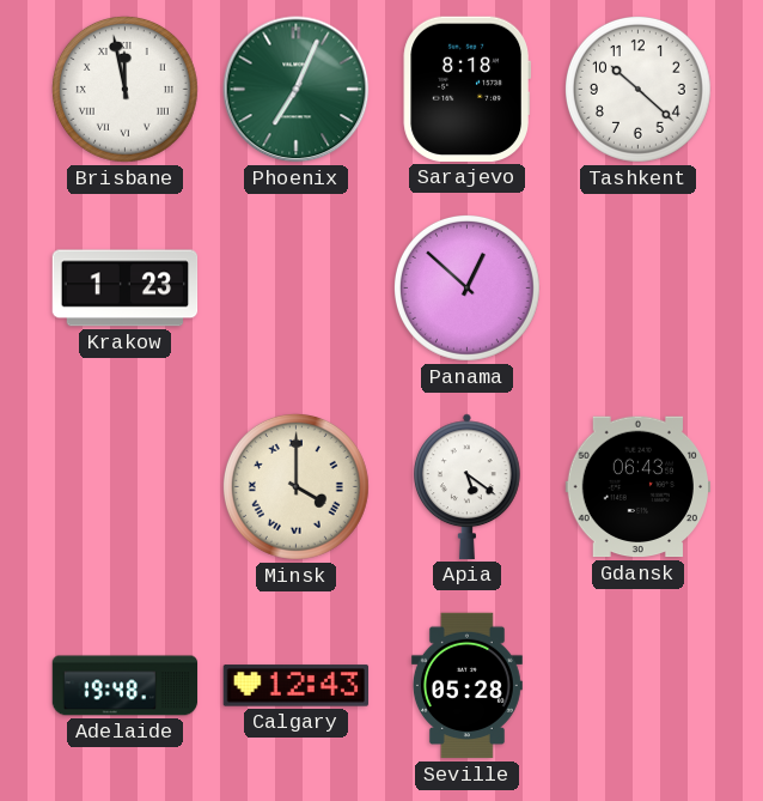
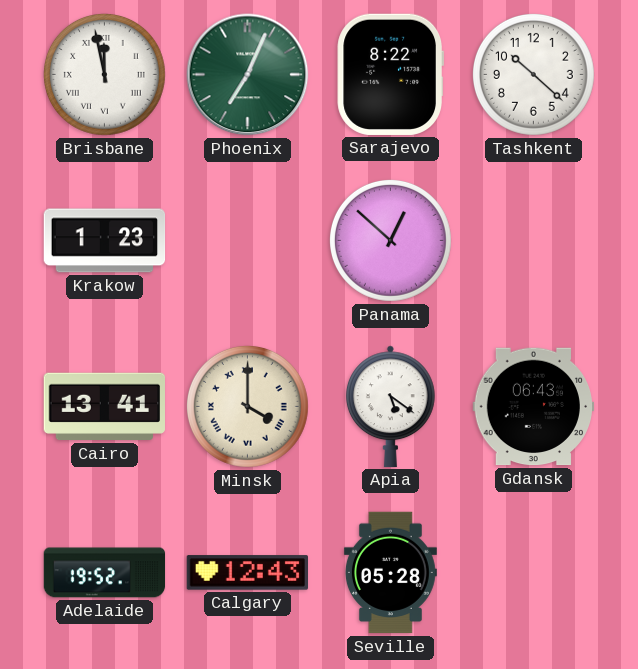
Sarajevo: 8:18 -> 8:22 (390, 74)
Cairo: none -> 13:41 (104, 407)
Adelaide: 19:48 -> 19:52 (105, 573)
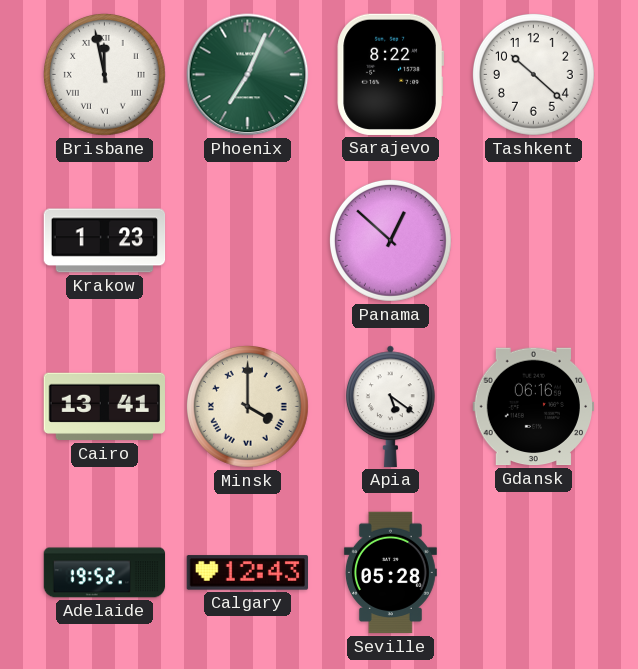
Gdansk: 06:43 -> 06:16 (534, 407)
